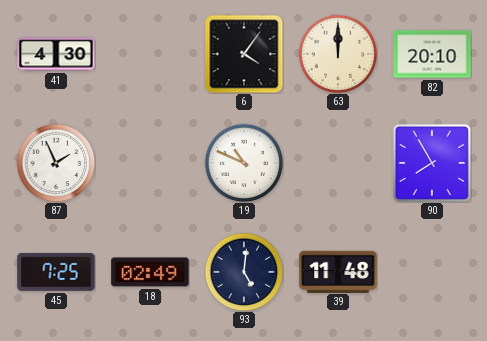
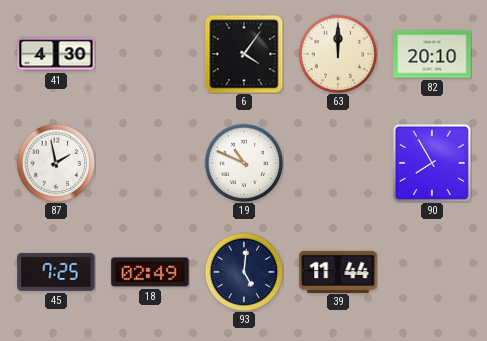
87: 1:56 -> 1:58 (56, 163)
39: 11:48 -> 11:44 (338, 271)
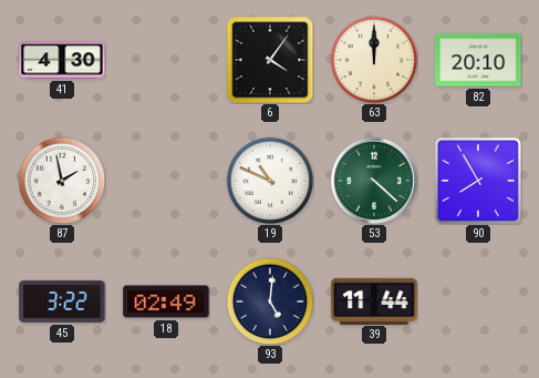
53: none -> 4:22 (374, 181)
45: 7:25 -> 3:22 (62, 302)
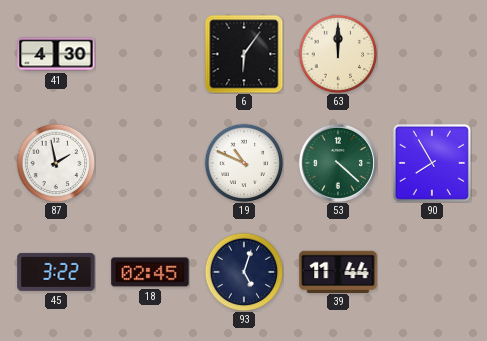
6: 4:06 -> 6:06 (244, 54)
82: 20:10 -> none (478, 60)
18: 02:49 -> 02:45 (150, 272)
93: 5:01 -> 5:03 (244, 272)
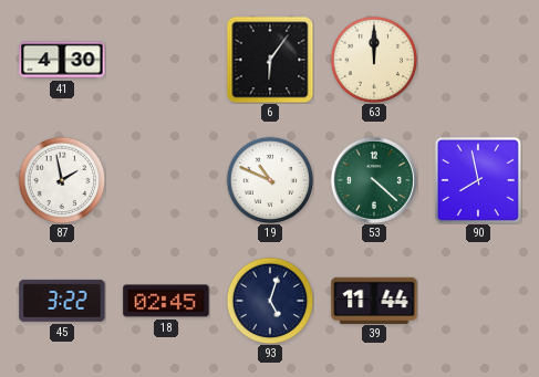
90: 7:55 -> 7:58 (478, 180)
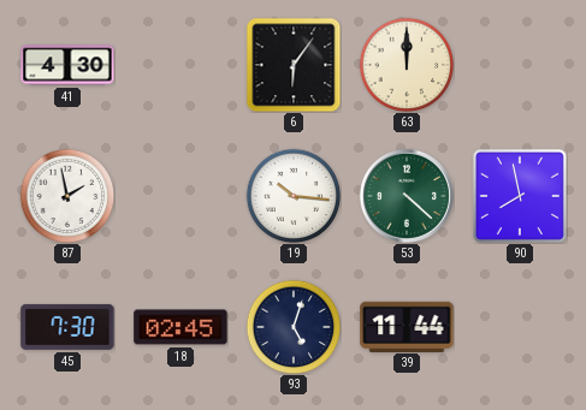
19: 10:49 -> 10:16 (294, 196)
45: 3:22 -> 7:30 (67, 327)
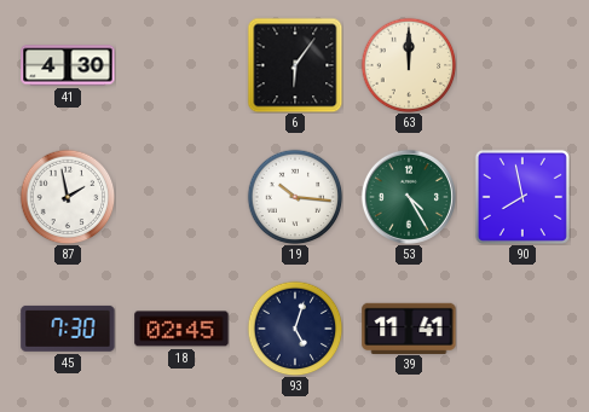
53: 4:22 -> 4:25 (409, 197)
39: 11:44 -> 11:41 (409, 327)
